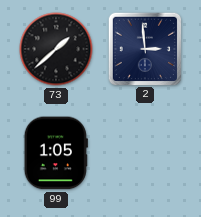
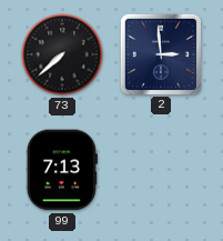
73: 1:38 -> 7:38 (62, 54)
99: 1:05 -> 7:13 (62, 170)
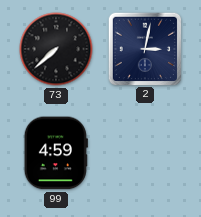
2: 2:59 -> 3:02 (144, 48)
99: 7:13 -> 4:59 (56, 153)
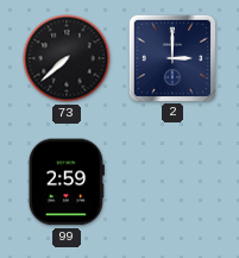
2: 3:02 -> 3:00 (171, 57)
99: 4:59 -> 2:59 (67, 182)
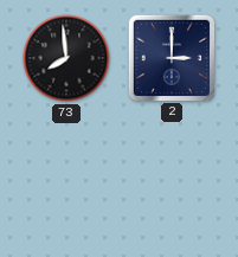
73: 7:38 -> 7:59 (66, 58)
99: 2:59 -> none (67, 182)
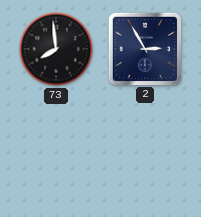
2: 3:00 -> 2:55 (144, 48)
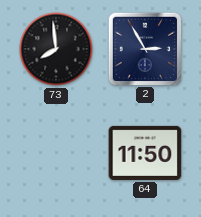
64: none -> 11:50 (145, 153)
